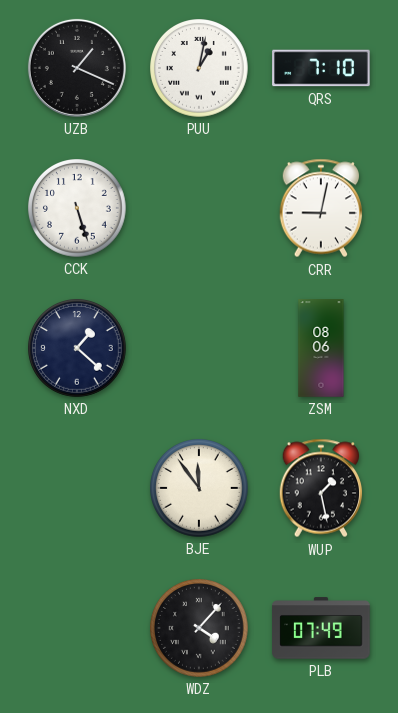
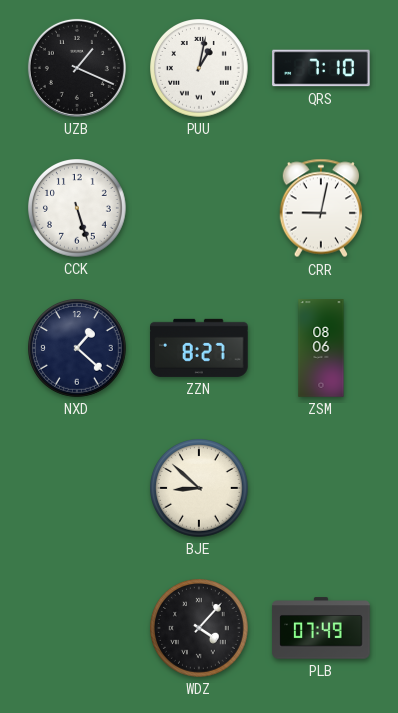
ZZN: none -> 8:27 (199, 348)
BJE: 11:54 -> 8:52 (200, 489)
WUP: 1:28 -> none (321, 488)
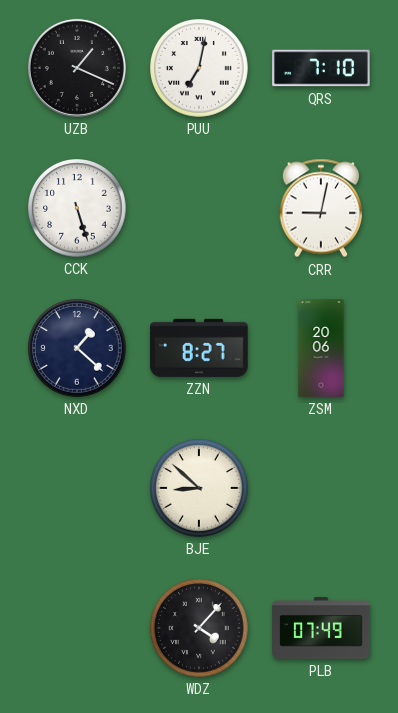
PUU: 1:02 -> 7:02 (200, 69)
ZSM: 08:06 -> 20:06 (321, 348)
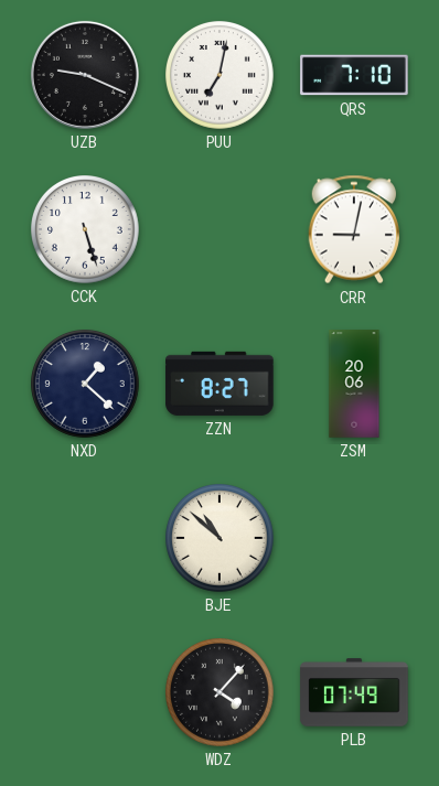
UZB: 1:19 -> 9:19 (85, 75)
BJE: 8:52 -> 10:52 (221, 539)
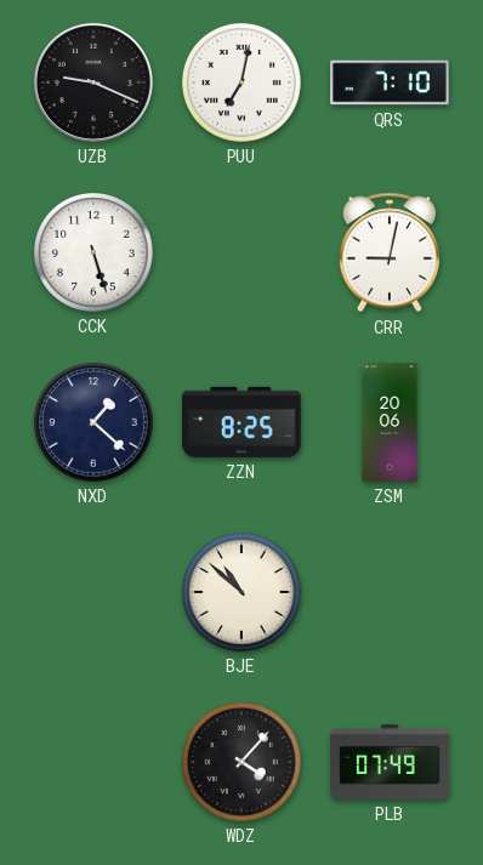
ZZN: 8:27 -> 8:25 (241, 422)
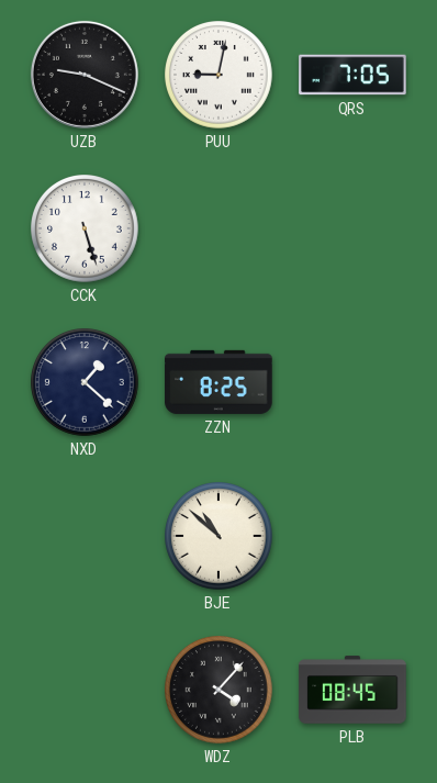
PUU: 7:02 -> 9:02 (220, 76)
QRS: 7:10 -> 7:05 (352, 75)
CRR: 9:02 -> none (390, 252)
ZSM: 20:06 -> none (390, 422)
PLB: 07:49 -> 08:45 (352, 690)
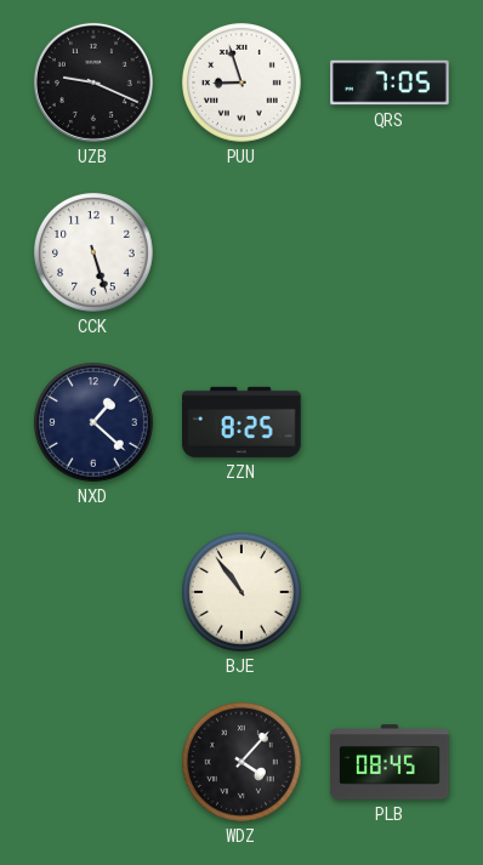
PUU: 9:02 -> 8:57 (243, 84)
BJE: 10:52 -> 10:54 (243, 593)
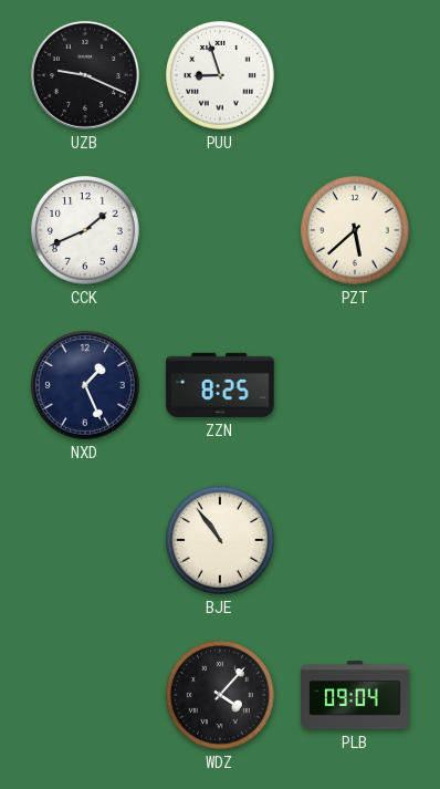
QRS: 7:05 -> none (390, 82)
CCK: 5:27 -> 1:41 (86, 231)
PZT: none -> 5:38 (356, 231)
NXD: 1:22 -> 1:26 (86, 386)
PLB: 08:45 -> 09:04 (355, 695)
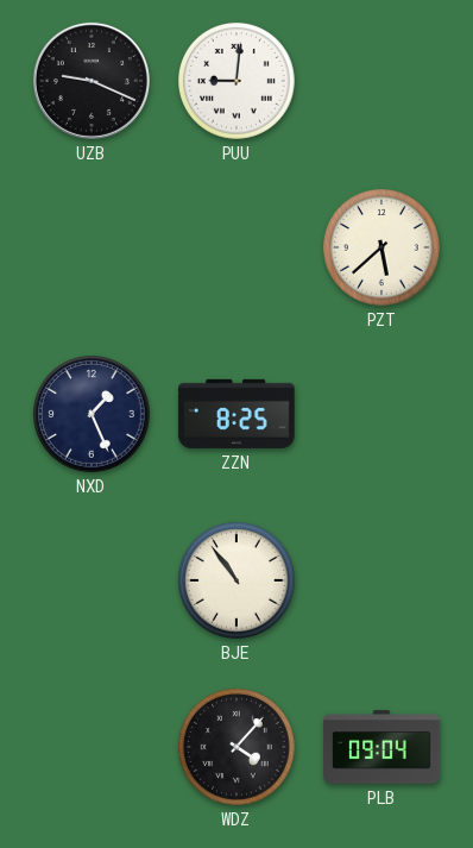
PUU: 8:57 -> 9:01 (238, 82)
CCK: 1:41 -> none (86, 231)
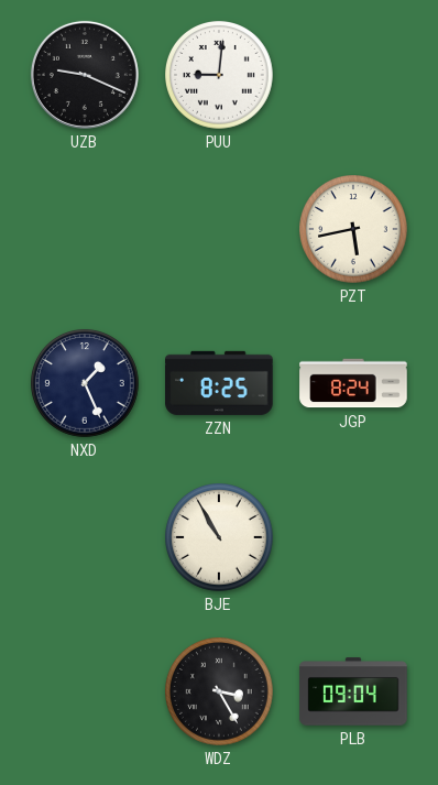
PZT: 5:38 -> 5:43 (354, 230)
JGP: none -> 8:24 (353, 383)
BJE: 10:54 -> 10:55 (220, 538)
WDZ: 4:07 -> 3:25 (220, 693)
